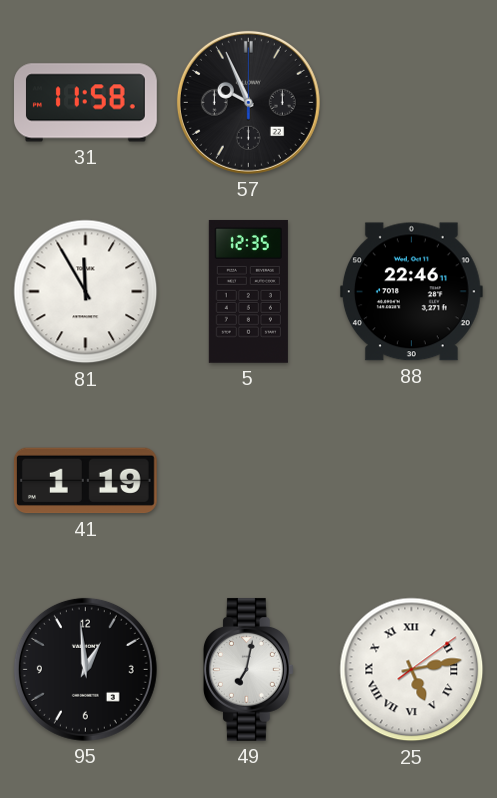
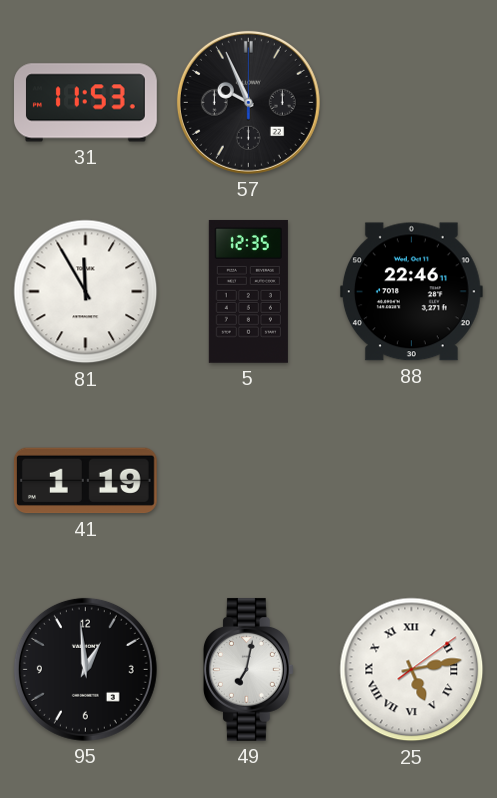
31: 11:58 -> 11:53 (86, 103)
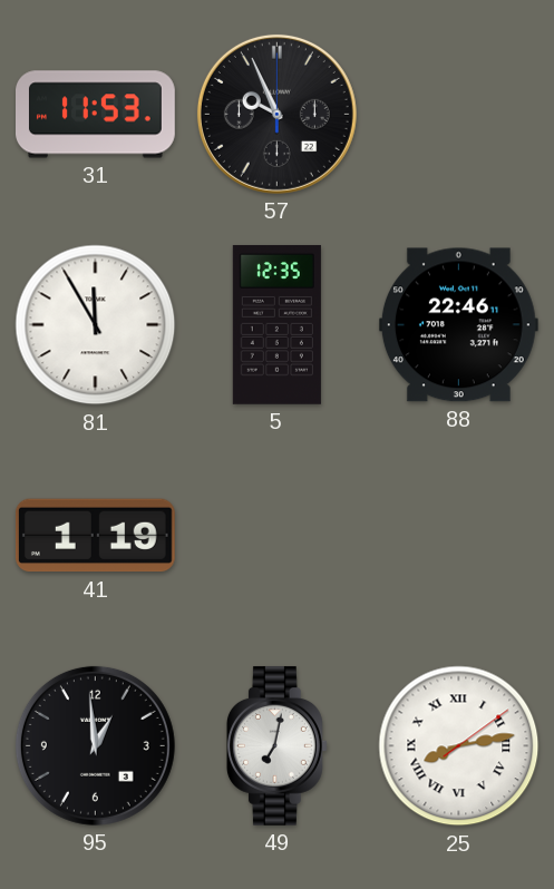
25: 5:13 -> 8:13 (459, 746)
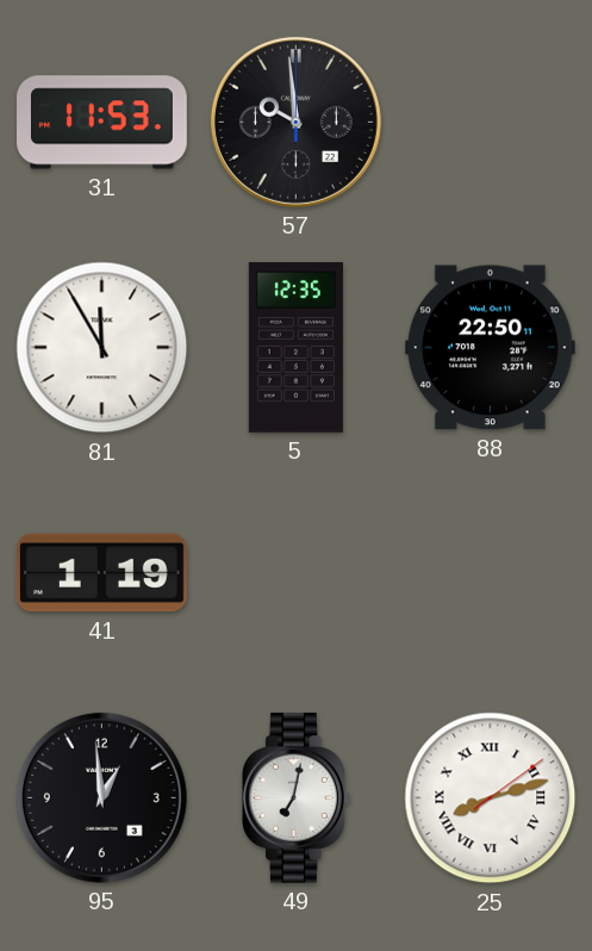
57: 9:56 -> 9:59 (295, 122)
88: 22:46 -> 22:50 (490, 348)
25: 8:13 -> 8:12 (491, 798)
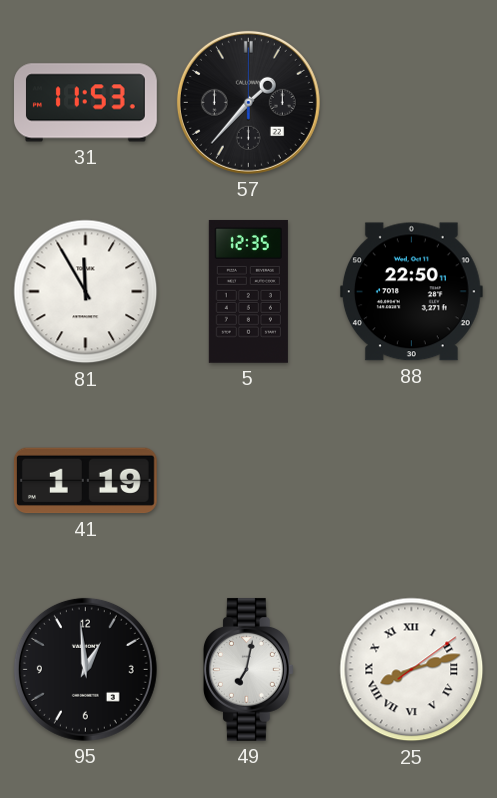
57: 9:59 -> 1:37 (248, 102)
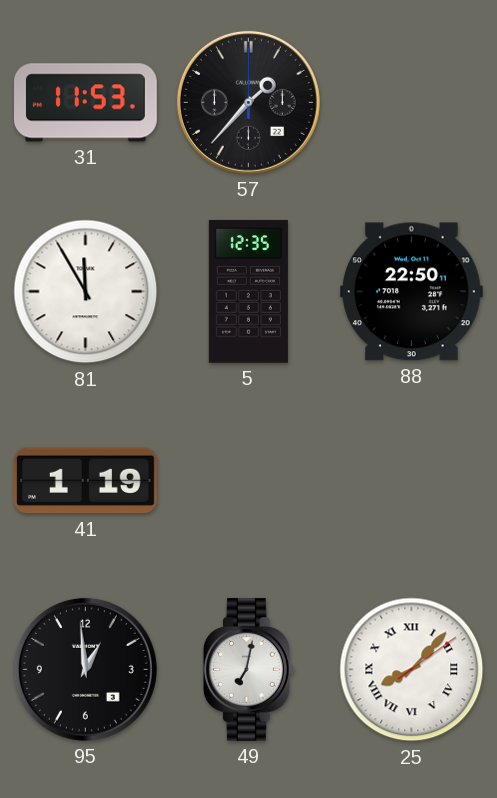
25: 8:12 -> 8:07 (412, 670)
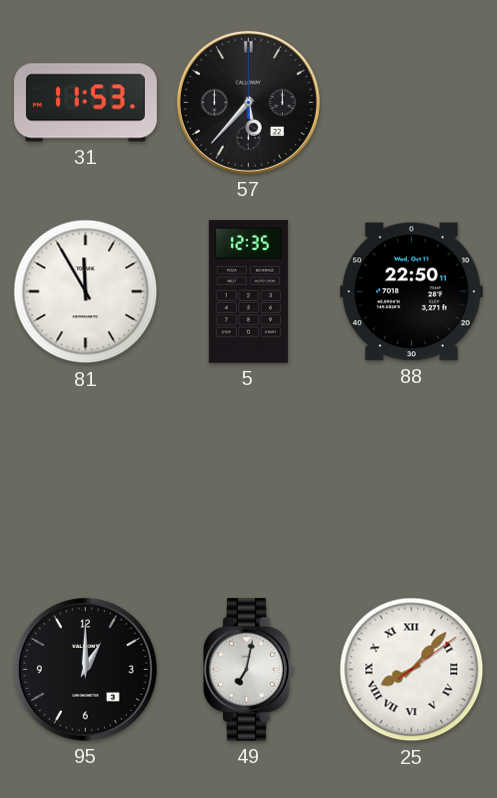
57: 1:37 -> 5:37 (248, 102)
41: 1:19 -> none (85, 481)
95: 12:59 -> 1:00 (85, 669)
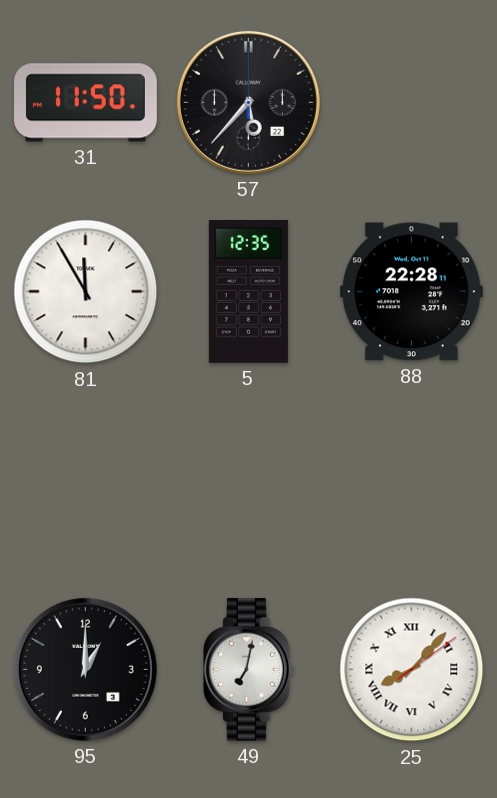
31: 11:53 -> 11:50 (86, 103)
88: 22:50 -> 22:28 (411, 292)
